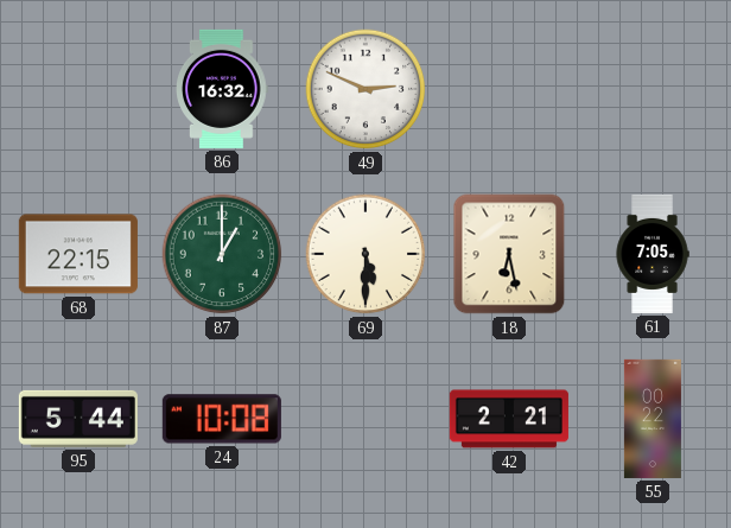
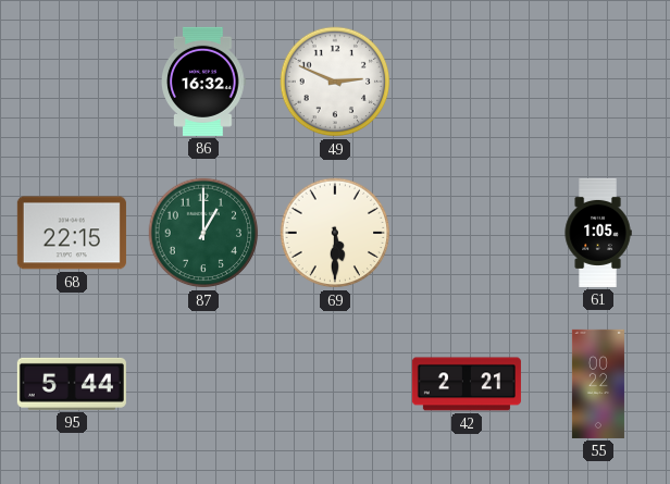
18: 6:28 -> none (509, 254)
61: 7:05 -> 1:05 (598, 233)
24: 10:08 -> none (222, 419)
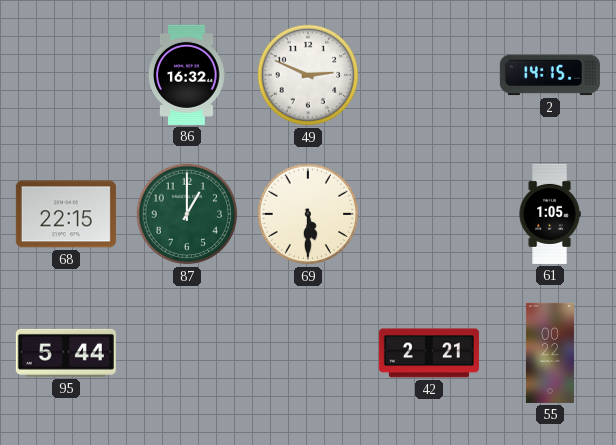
2: none -> 14:15 (550, 75)
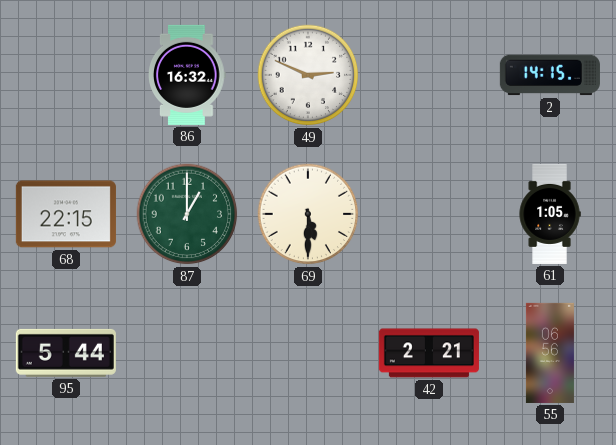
55: 00:22 -> 06:56 (550, 353)
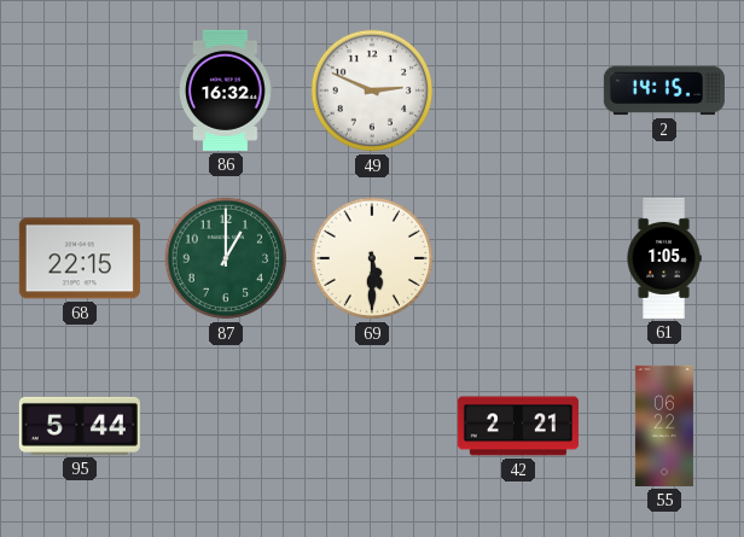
55: 06:56 -> 06:22 (664, 426)
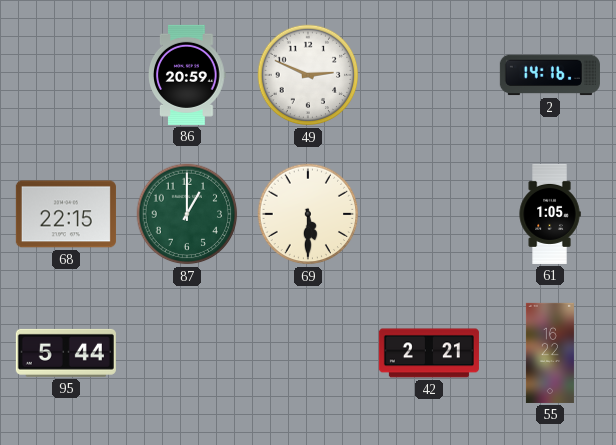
86: 16:32 -> 20:59 (188, 75)
2: 14:15 -> 14:16 (550, 75)
55: 06:22 -> 16:22 (550, 353)
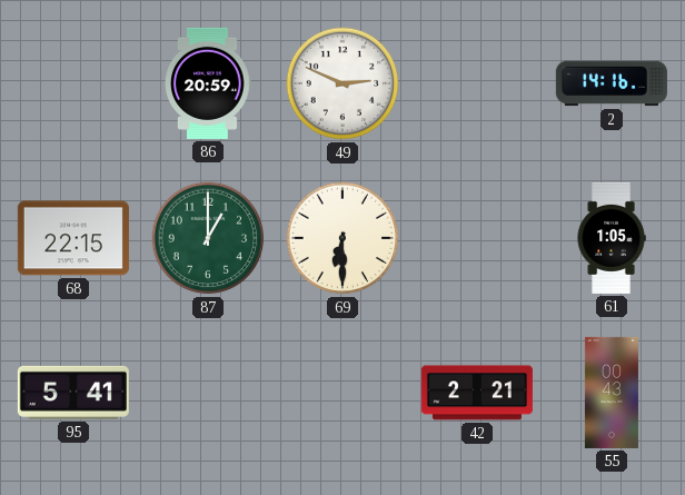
69: 5:30 -> 6:30 (343, 238)
95: 5:44 -> 5:41 (73, 393)
55: 16:22 -> 00:43 (612, 393)
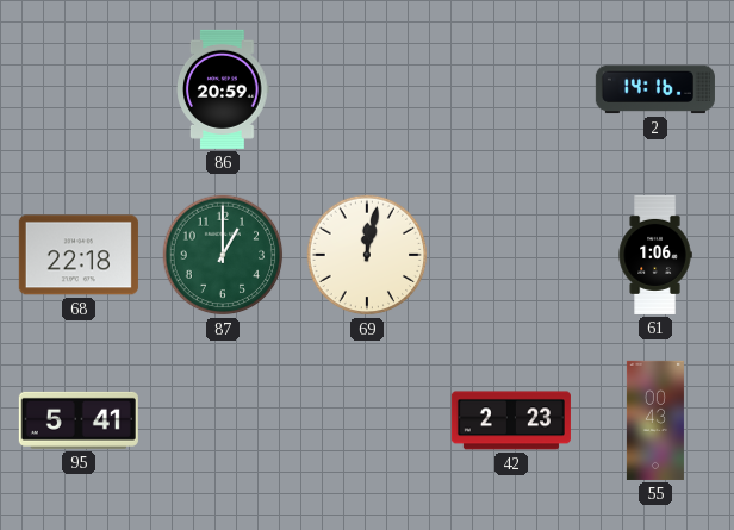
49: 2:49 -> none (343, 83)
68: 22:15 -> 22:18 (79, 255)
69: 6:30 -> 12:02 (367, 255)
61: 1:05 -> 1:06 (655, 255)
42: 2:21 -> 2:23 (511, 420)
